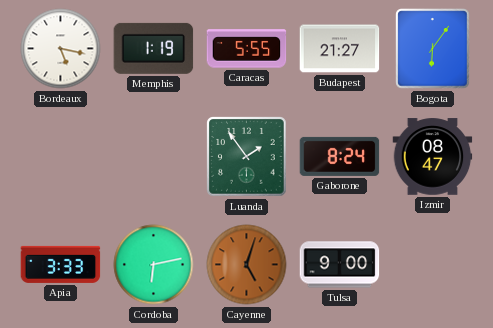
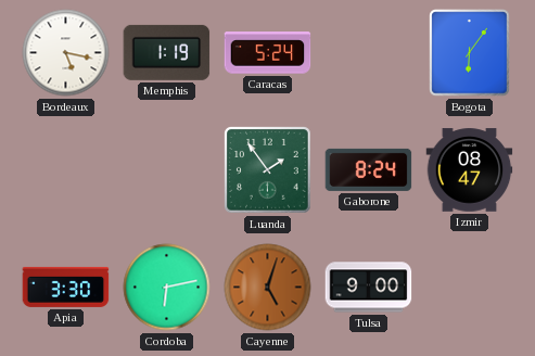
Caracas: 5:55 -> 5:24 (268, 53)
Budapest: 21:27 -> none (340, 49)
Apia: 3:33 -> 3:30 (66, 287)
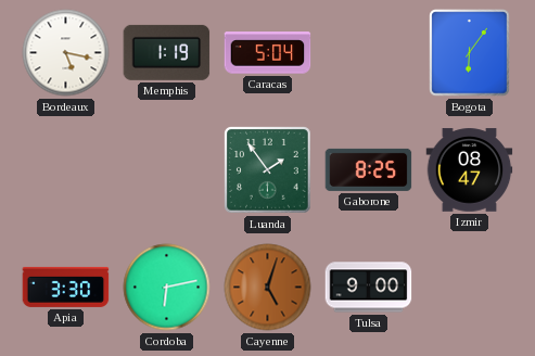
Caracas: 5:24 -> 5:04 (268, 53)
Gaborone: 8:24 -> 8:25 (369, 169)
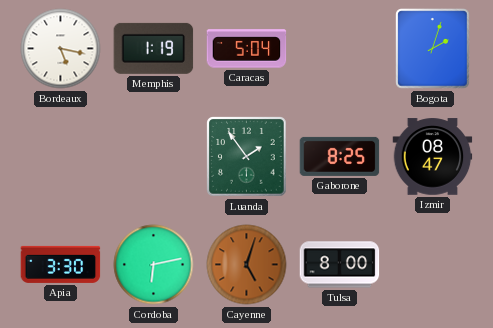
Bogota: 6:06 -> 2:03 (433, 49)
Tulsa: 9:00 -> 8:00 (340, 265)
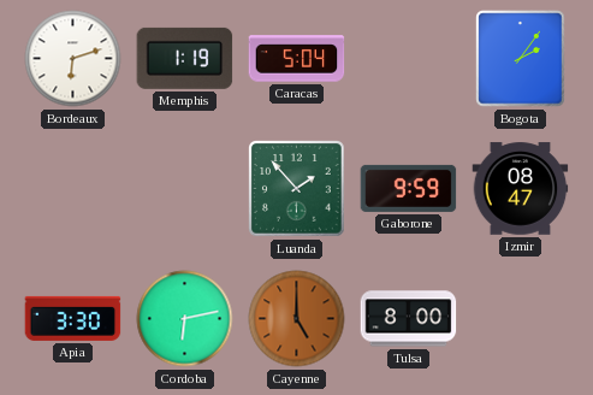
Bordeaux: 5:17 -> 6:12 (73, 59)
Bogota: 2:03 -> 2:06 (521, 59)
Luanda: 1:54 -> 1:53 (297, 189)
Gaborone: 8:25 -> 9:59 (409, 188)
Cayenne: 5:03 -> 5:00 (297, 319)
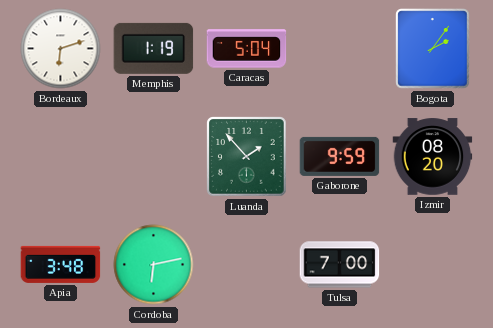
Izmir: 08:47 -> 08:20 (433, 157)
Apia: 3:30 -> 3:48 (61, 264)
Cayenne: 5:00 -> none (297, 319)
Tulsa: 8:00 -> 7:00 (340, 265)
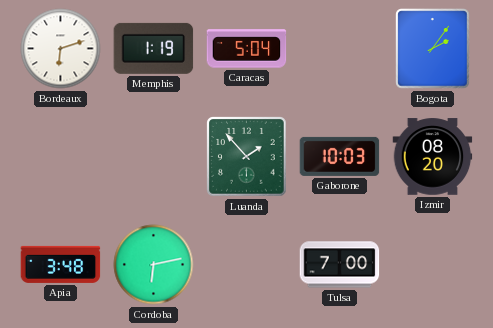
Gaborone: 9:59 -> 10:03 (340, 156)
